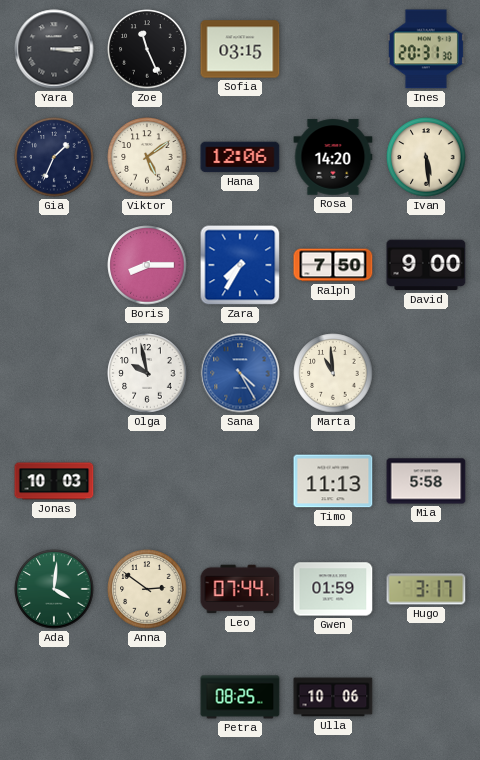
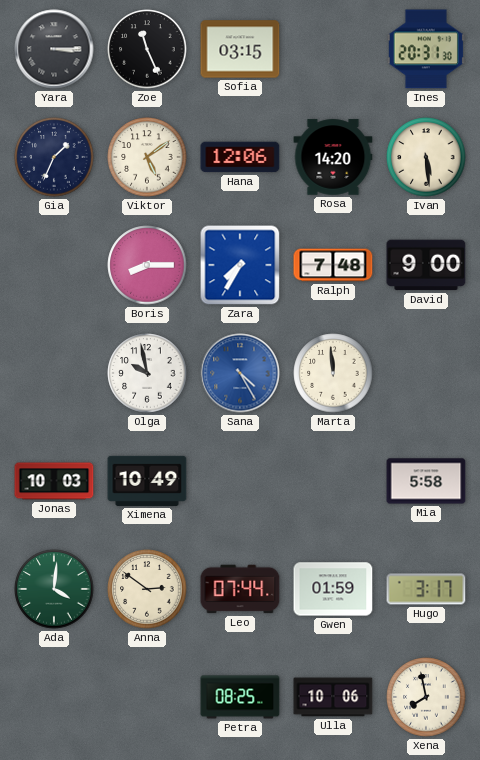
Ralph: 7:50 -> 7:48 (333, 265)
Marta: 10:59 -> 11:59 (333, 373)
Ximena: none -> 10:49 (147, 481)
Timo: 11:13 -> none (333, 481)
Xena: none -> 7:58 (426, 697)
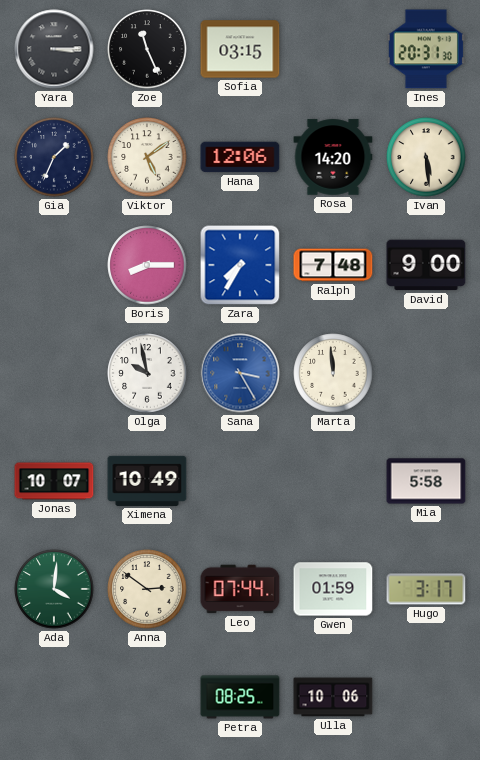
Sana: 4:25 -> 3:25 (240, 373)
Jonas: 10:03 -> 10:07 (54, 481)
Xena: 7:58 -> none (426, 697)
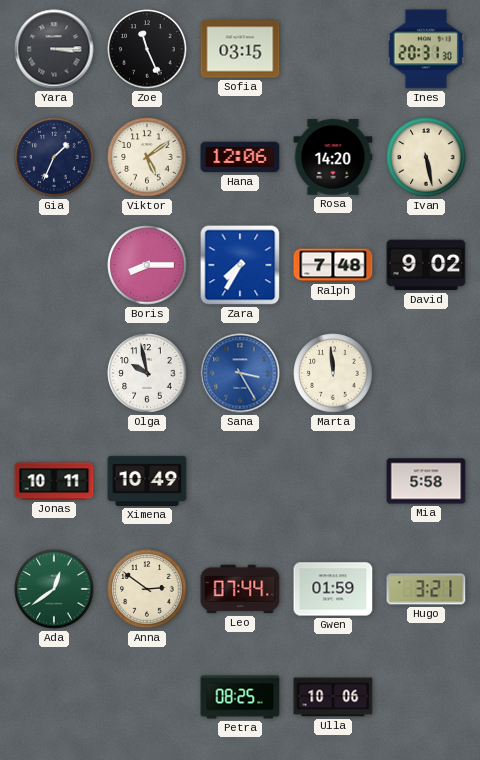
Ivan: 5:29 -> 5:28 (426, 157)
David: 9:00 -> 9:02 (426, 265)
Jonas: 10:07 -> 10:11 (54, 481)
Ada: 4:01 -> 12:39 (54, 589)
Hugo: 3:17 -> 3:21 (426, 589)
